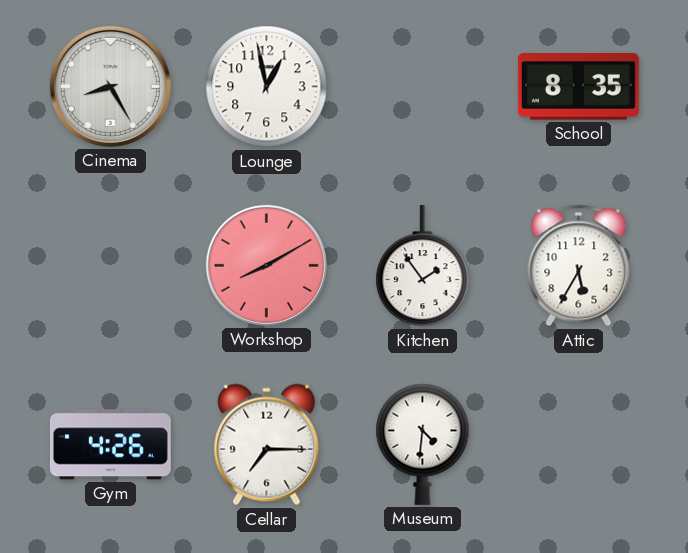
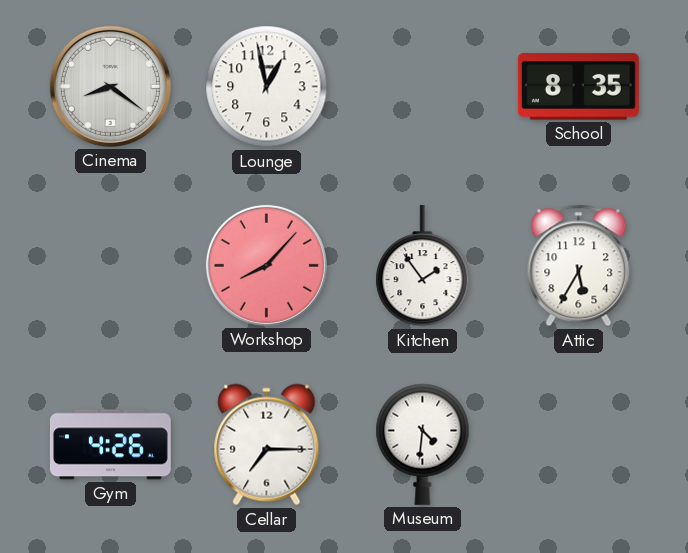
Cinema: 8:25 -> 8:21 (110, 86)
Workshop: 8:10 -> 8:07 (266, 265)
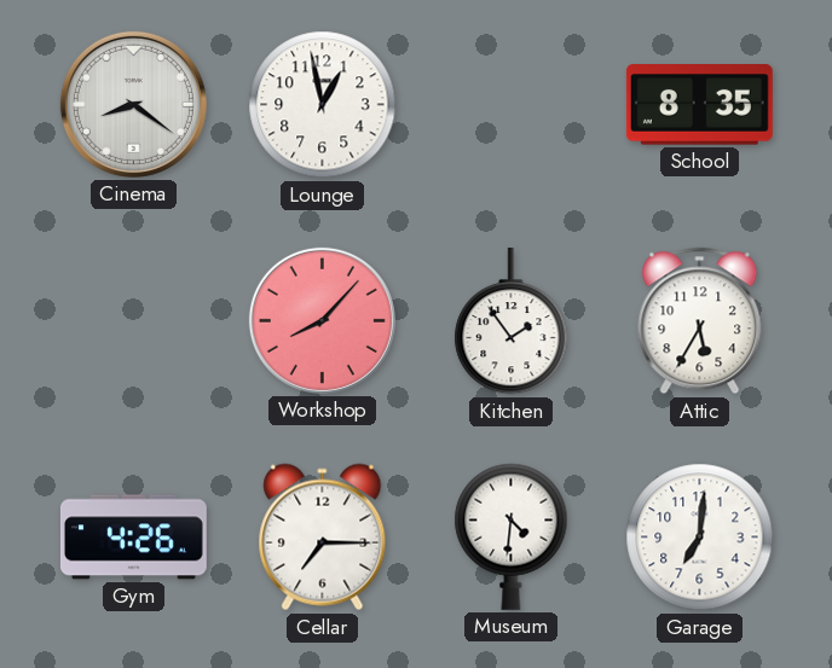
Garage: none -> 7:01 (700, 538)
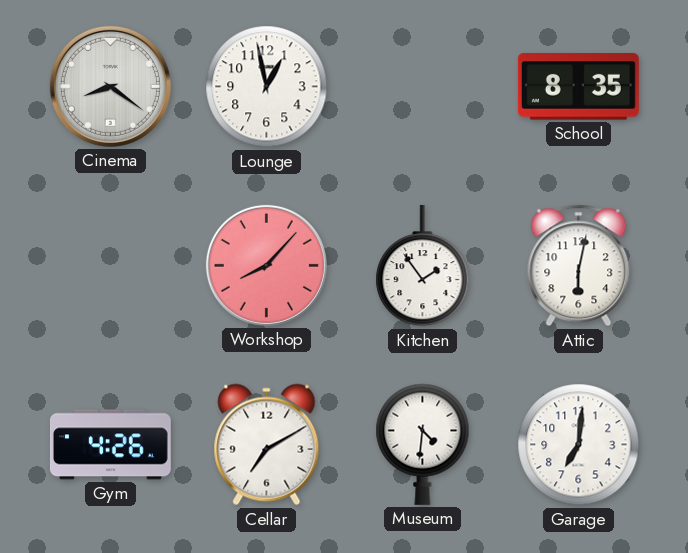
Attic: 5:35 -> 6:02 (579, 266)
Cellar: 7:15 -> 7:10 (267, 445)
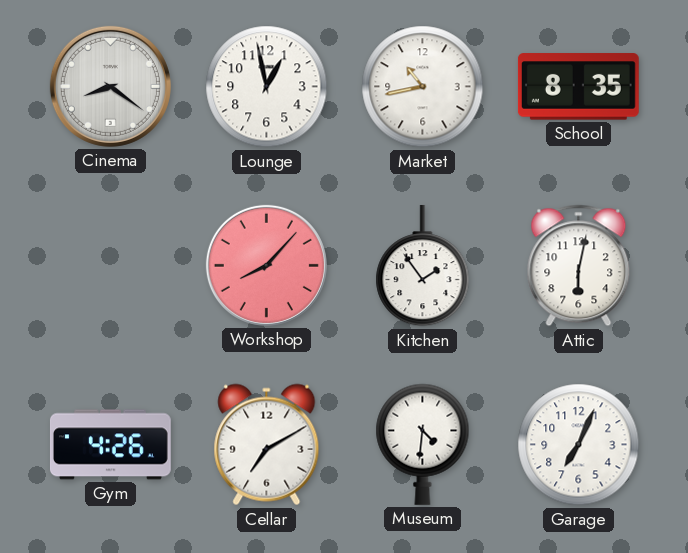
Market: none -> 10:43 (423, 87)
Garage: 7:01 -> 7:04 (579, 445)
